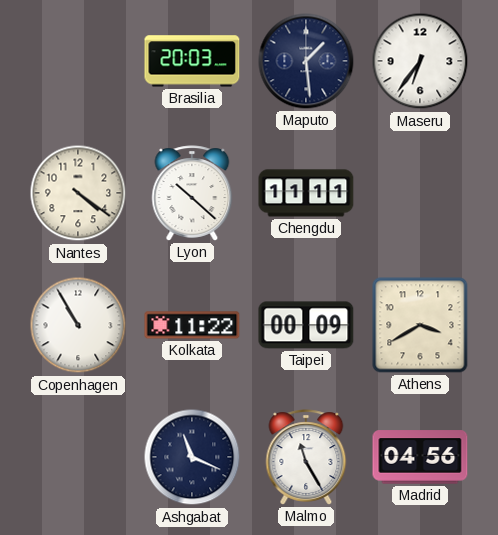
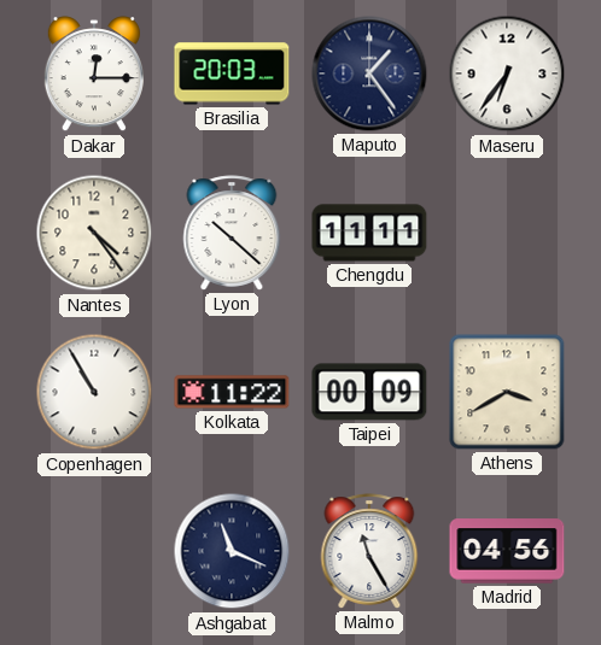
Dakar: none -> 12:15 (94, 75)
Maputo: 1:29 -> 1:24 (369, 74)
Nantes: 4:21 -> 4:24 (94, 233)
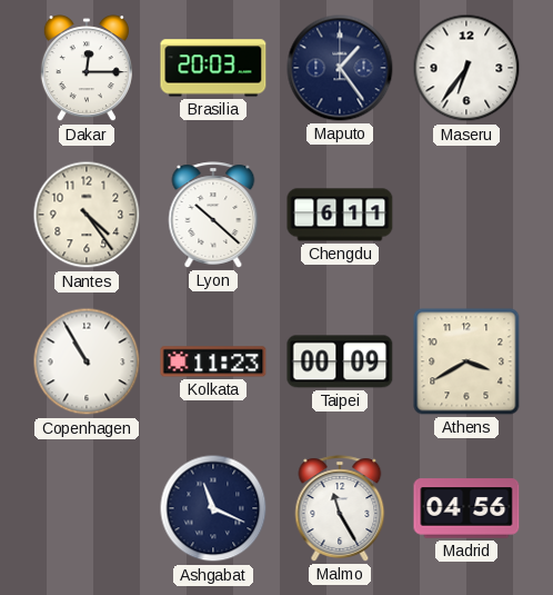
Chengdu: 11:11 -> 6:11 (340, 215)
Kolkata: 11:22 -> 11:23 (213, 361)
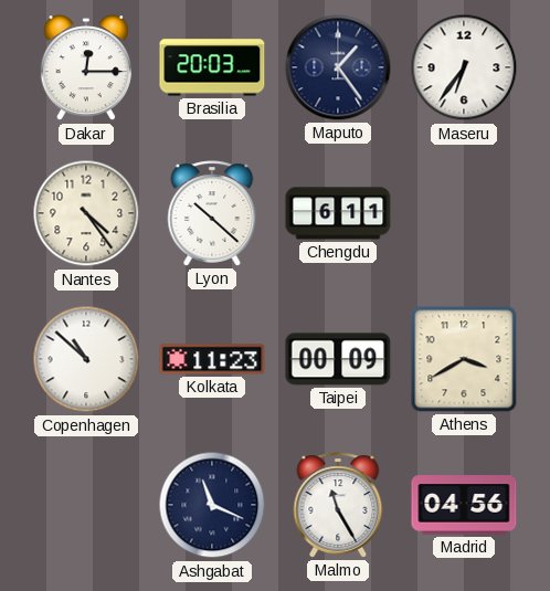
Copenhagen: 10:55 -> 10:52 (86, 359)
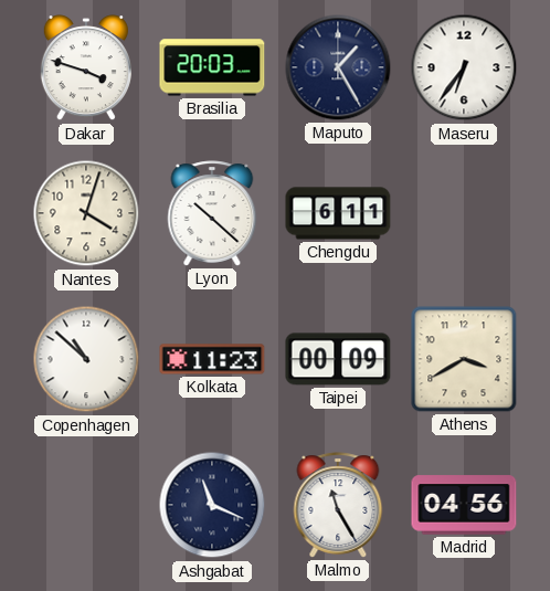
Dakar: 12:15 -> 3:48 (86, 68)
Maputo: 1:24 -> 1:25 (338, 67)
Nantes: 4:24 -> 4:03 (86, 213)
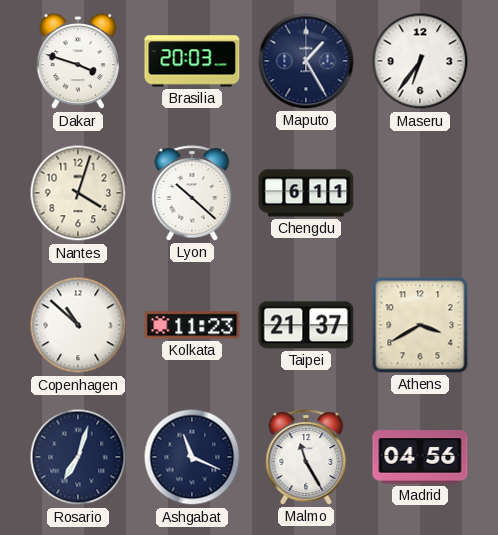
Taipei: 00:09 -> 21:37 (306, 325)
Rosario: none -> 7:03 (78, 457)
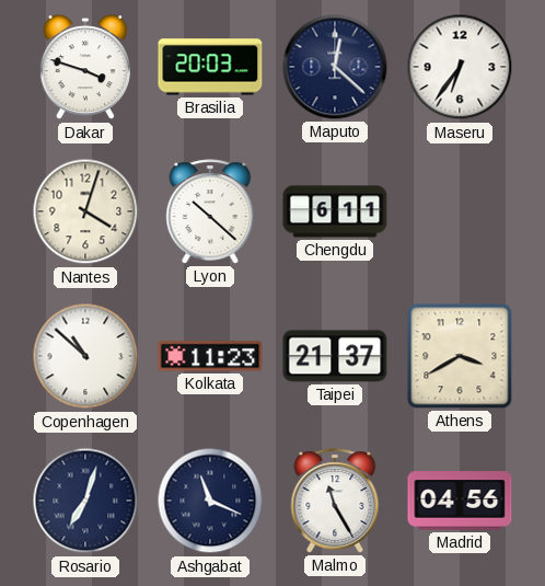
Maputo: 1:25 -> 12:22 (335, 67)
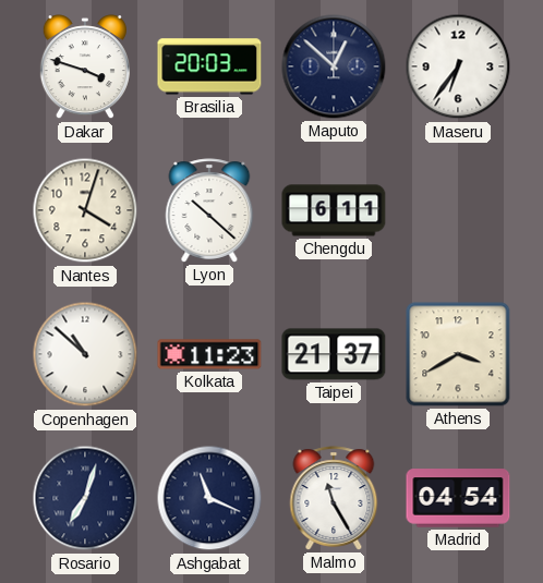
Maputo: 12:22 -> 12:52 (334, 66)
Madrid: 04:56 -> 04:54 (458, 498)
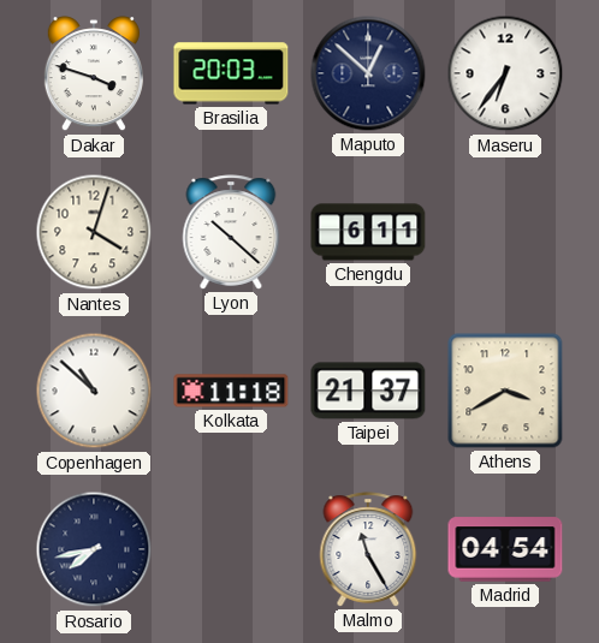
Kolkata: 11:23 -> 11:18 (231, 391)
Rosario: 7:03 -> 7:43 (94, 549)
Ashgabat: 11:19 -> none (209, 498)
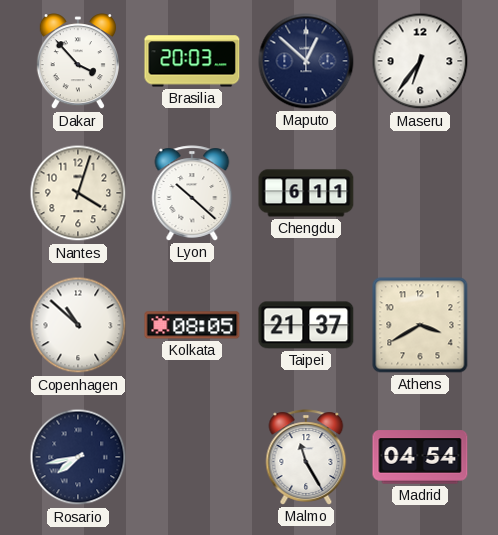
Dakar: 3:48 -> 3:53 (78, 62)
Kolkata: 11:18 -> 08:05 (192, 325)
